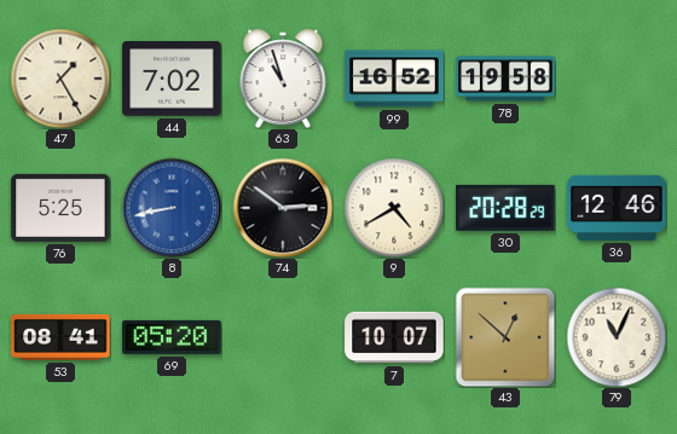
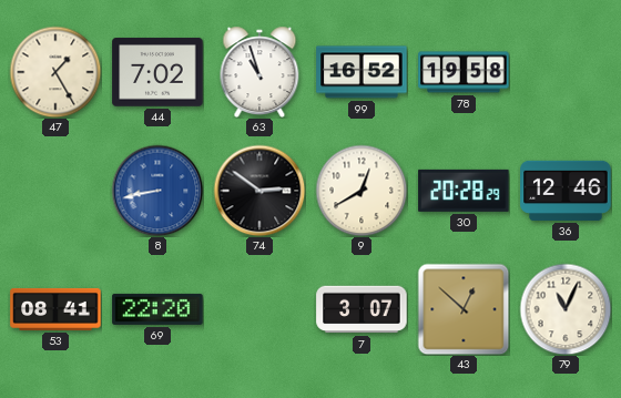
76: 5:25 -> none (60, 208)
9: 4:40 -> 12:40 (362, 191)
69: 05:20 -> 22:20 (157, 309)
7: 10:07 -> 3:07 (362, 309)
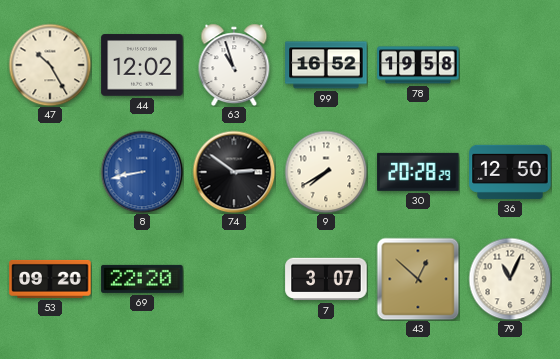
47: 1:25 -> 10:25 (50, 65)
44: 7:02 -> 12:02 (142, 65)
9: 12:40 -> 7:40 (326, 172)
36: 12:46 -> 12:50 (510, 172)
53: 08:41 -> 09:20 (50, 279)
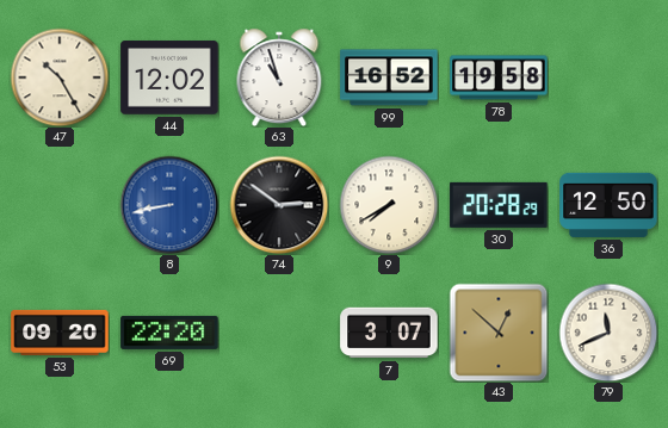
79: 11:04 -> 11:41 (608, 333)
